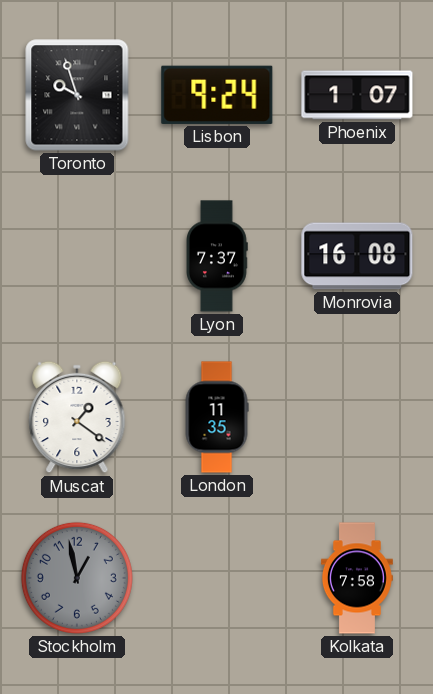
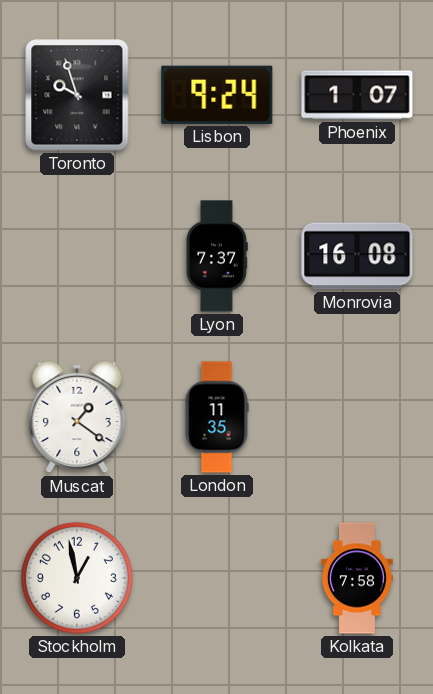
Stockholm dial: grey -> white (77, 578)
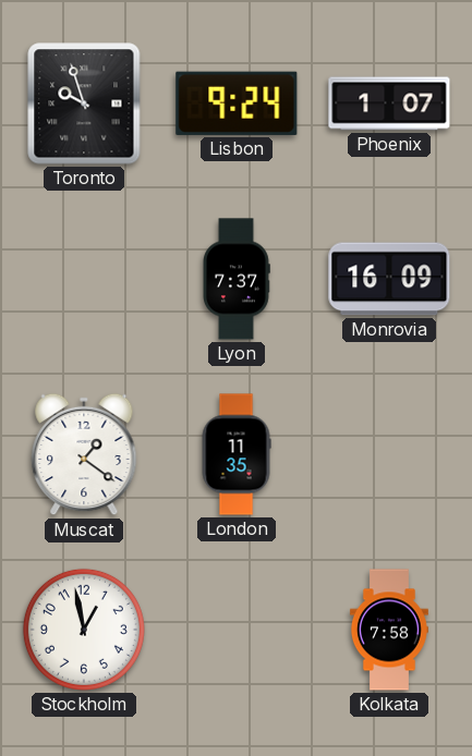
Monrovia: 16:08 -> 16:09 (389, 279)
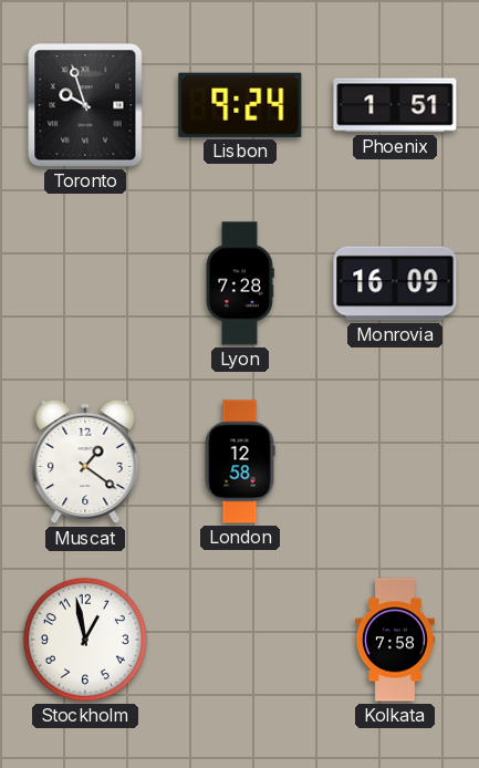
Phoenix: 1:07 -> 1:51 (395, 105)
Lyon: 7:37 -> 7:28 (240, 283)
London: 11:35 -> 12:58 (240, 461)
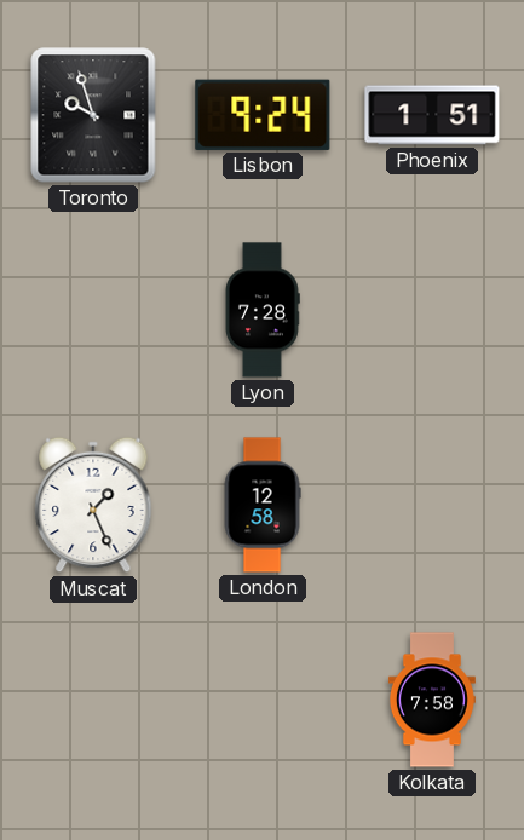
Monrovia: 16:09 -> none (395, 283)
Muscat: 1:21 -> 1:26 (93, 505)
Stockholm: 12:58 -> none (85, 640)
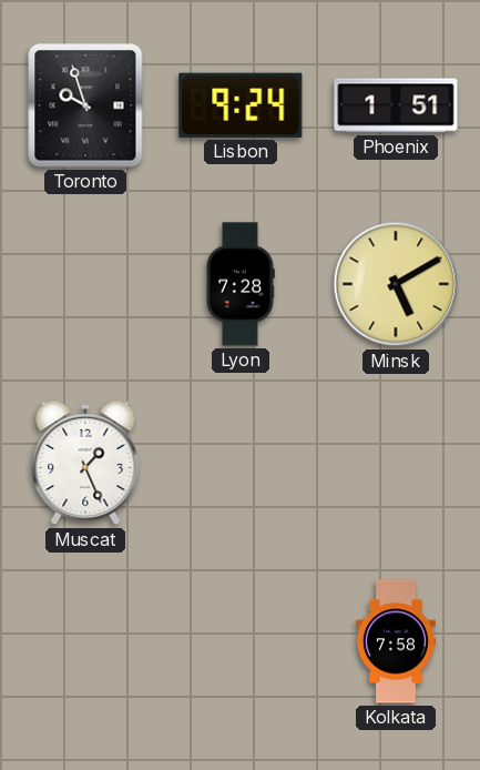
Minsk: none -> 5:10 (396, 284)
London: 12:58 -> none (263, 505)
